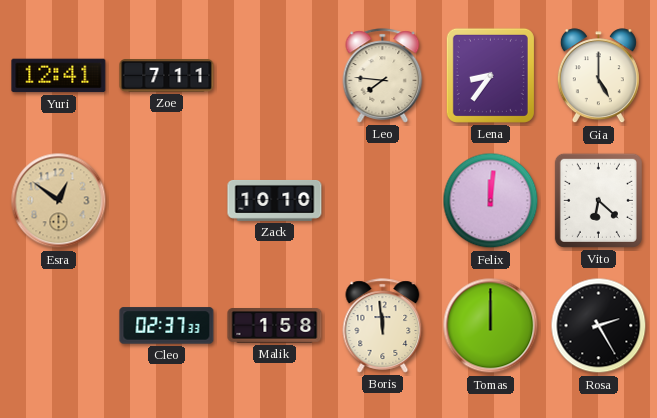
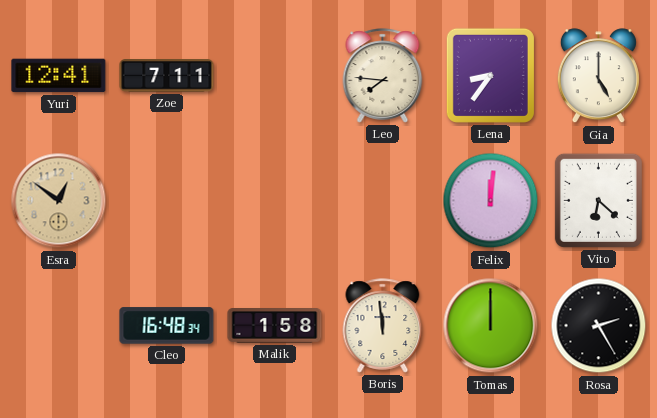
Zack: 10:10 -> none (275, 200)
Cleo: 02:37 -> 16:48 (167, 326)
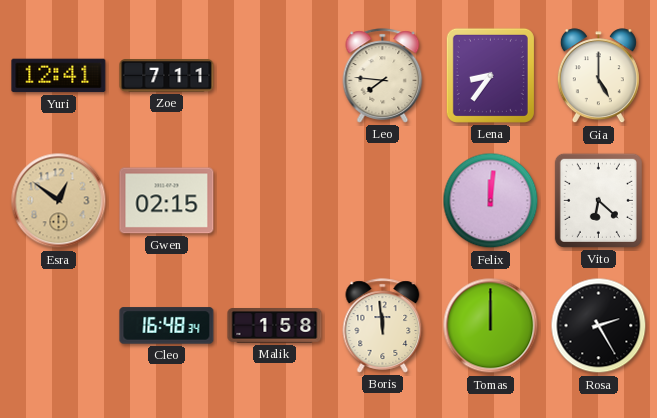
Gwen: none -> 02:15 (167, 201)
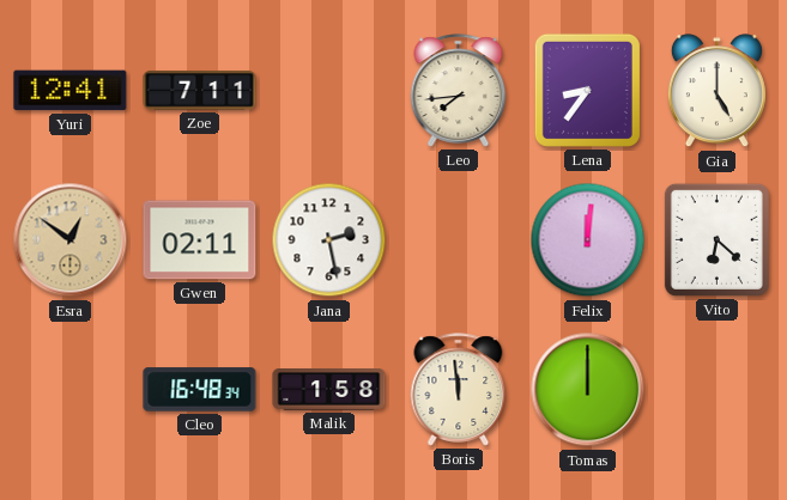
Leo: 7:46 -> 7:44 (459, 91)
Gwen: 02:15 -> 02:11 (200, 240)
Jana: none -> 2:28 (329, 240)
Rosa: 2:25 -> none (599, 326)
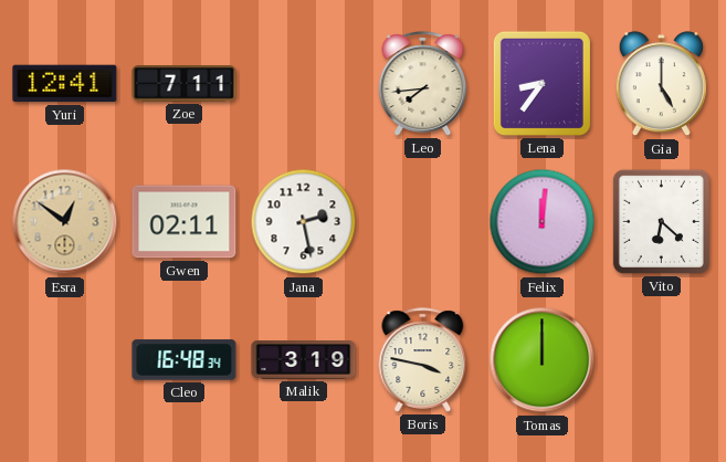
Malik: 1:58 -> 3:19 (304, 360)
Boris: 11:59 -> 3:47 (423, 360)
